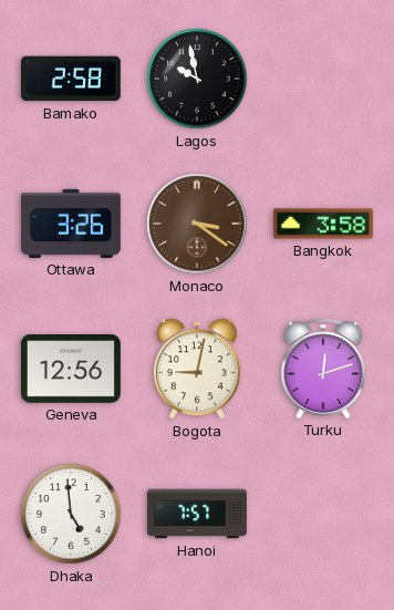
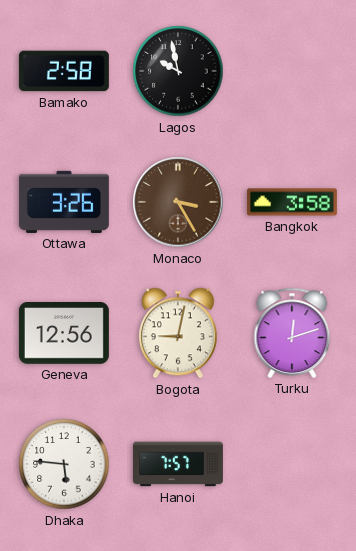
Monaco: 3:21 -> 3:25 (178, 202)
Dhaka: 4:59 -> 5:46 (64, 464)
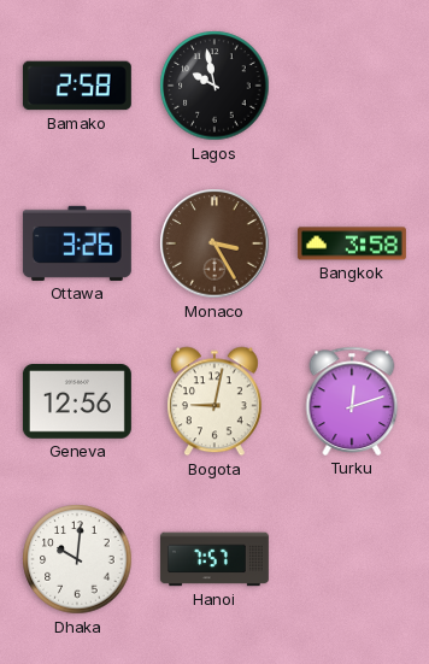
Dhaka: 5:46 -> 10:01 (77, 559)
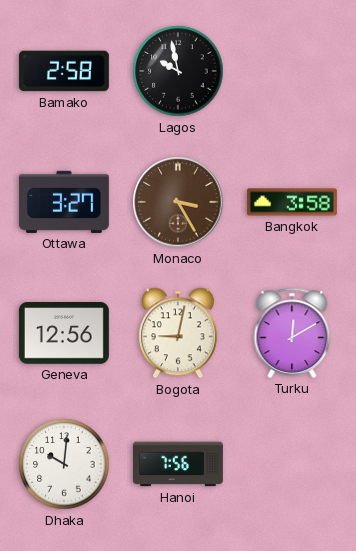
Ottawa: 3:26 -> 3:27 (64, 202)
Turku: 12:12 -> 12:10 (292, 333)
Hanoi: 7:57 -> 7:56 (178, 464)
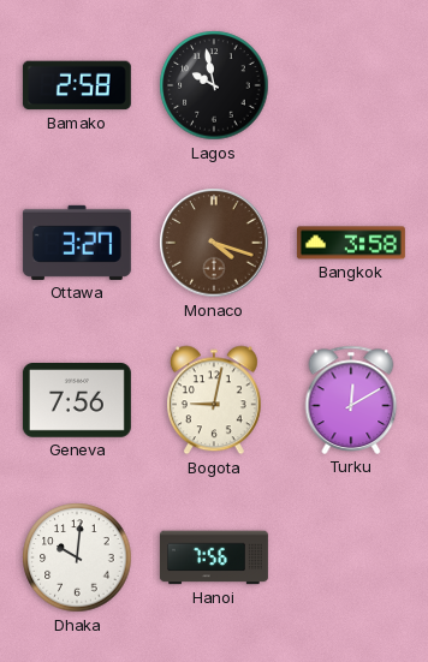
Monaco: 3:25 -> 4:18 (214, 243)
Geneva: 12:56 -> 7:56 (77, 401)
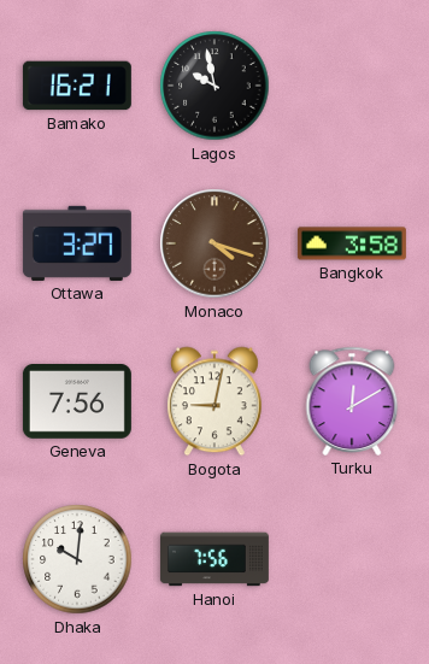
Bamako: 2:58 -> 16:21 (77, 86)
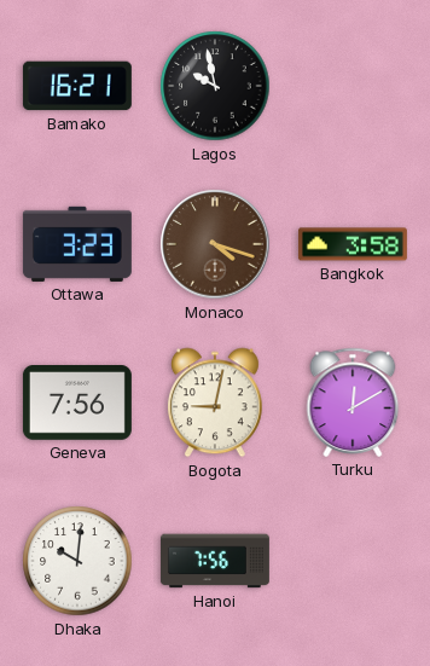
Ottawa: 3:27 -> 3:23 (77, 244)
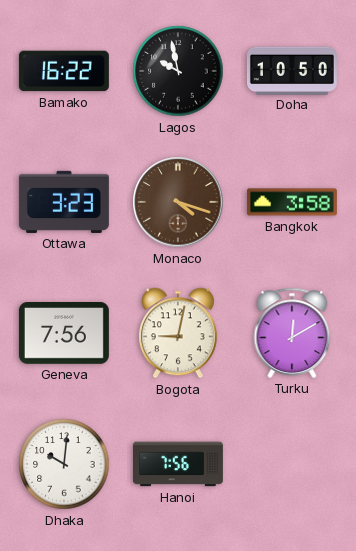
Bamako: 16:21 -> 16:22 (64, 71)
Doha: none -> 10:50 (292, 70)
